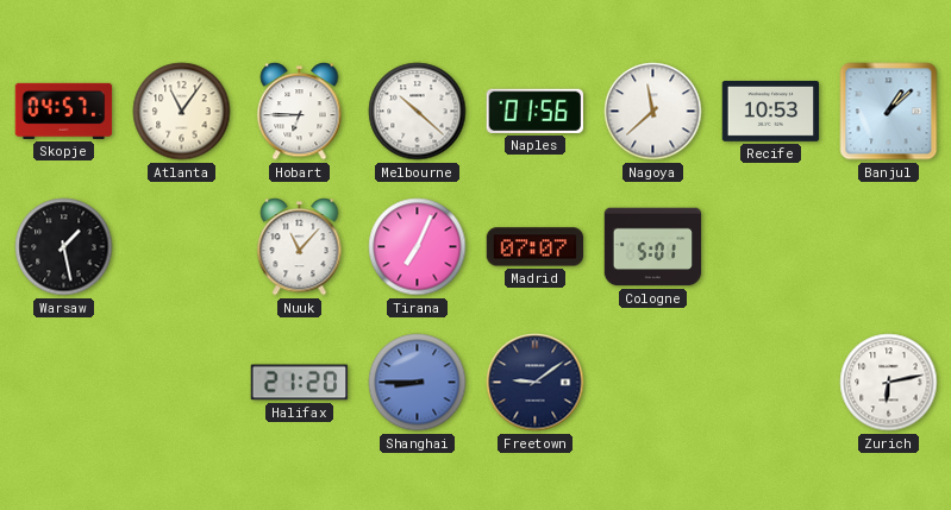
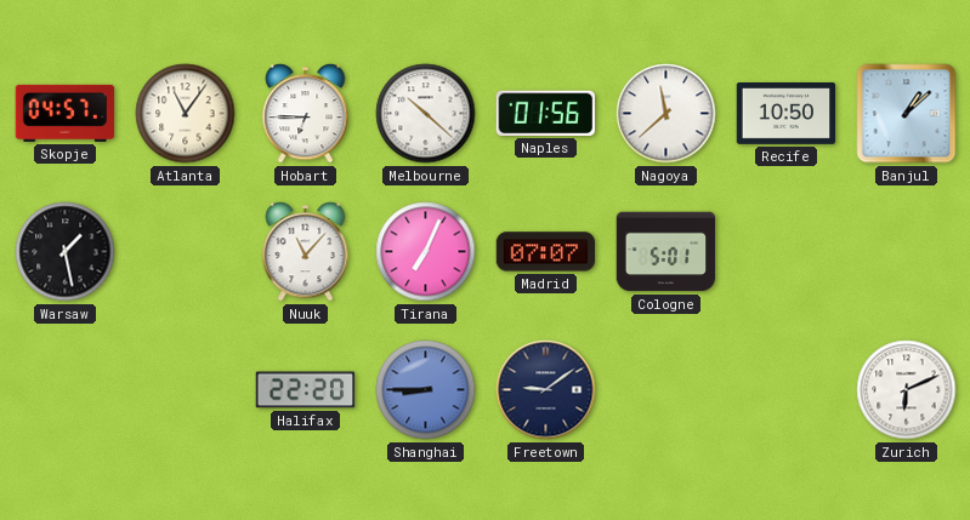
Recife: 10:53 -> 10:50 (787, 114)
Halifax: 21:20 -> 22:20 (306, 390)
Zurich: 6:13 -> 6:11 (907, 390)
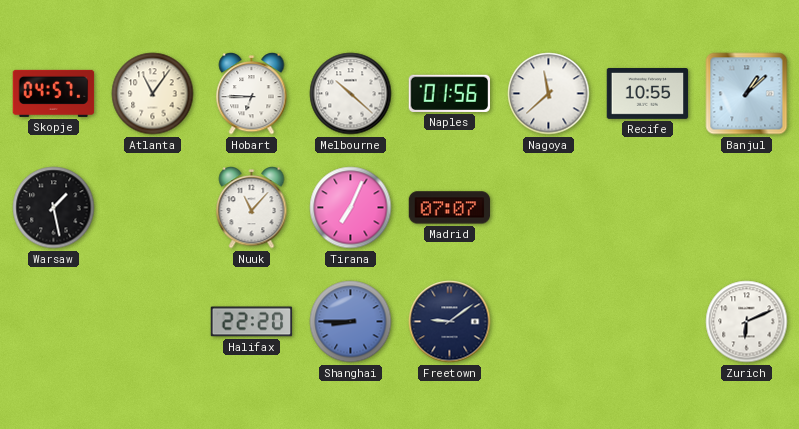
Recife: 10:50 -> 10:55 (648, 94)
Cologne: 5:01 -> none (666, 252)
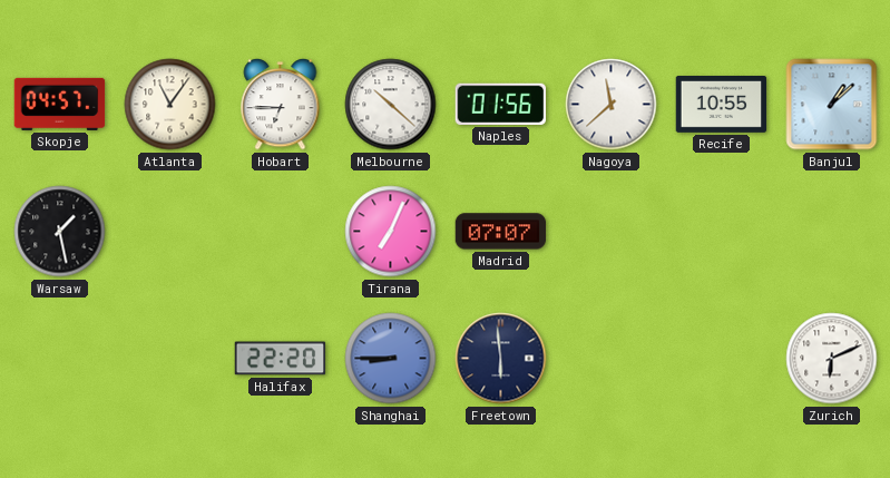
Nuuk: 11:07 -> none (252, 208)
Freetown: 9:09 -> 5:59 (501, 359)
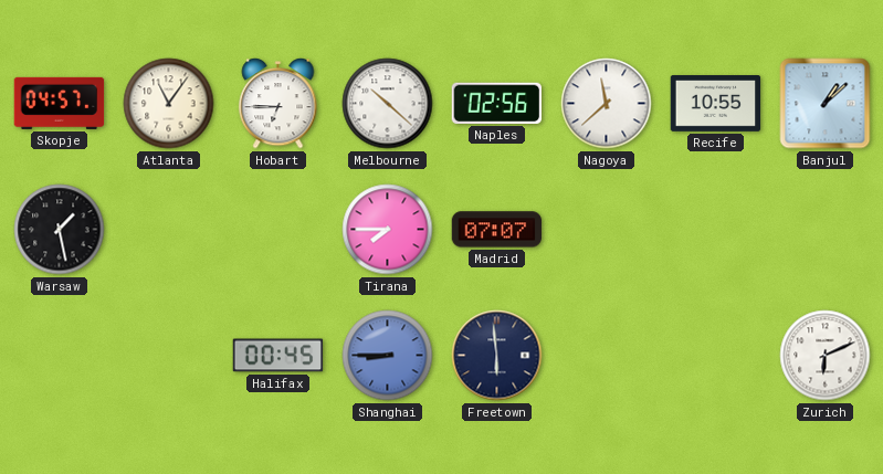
Naples: 01:56 -> 02:56 (496, 103)
Tirana: 7:04 -> 7:45 (388, 230)
Halifax: 22:20 -> 00:45 (278, 356)
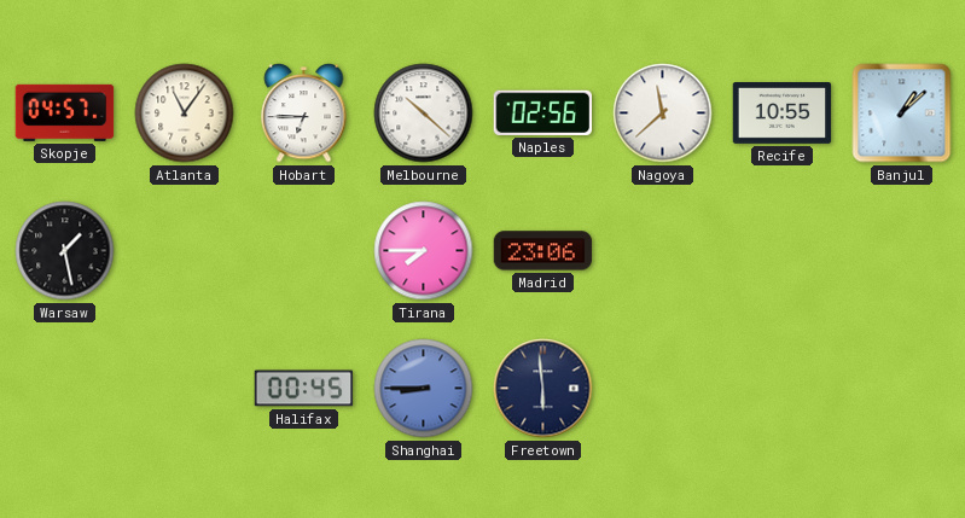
Madrid: 07:07 -> 23:06 (543, 251)
Zurich: 6:11 -> none (826, 356)
